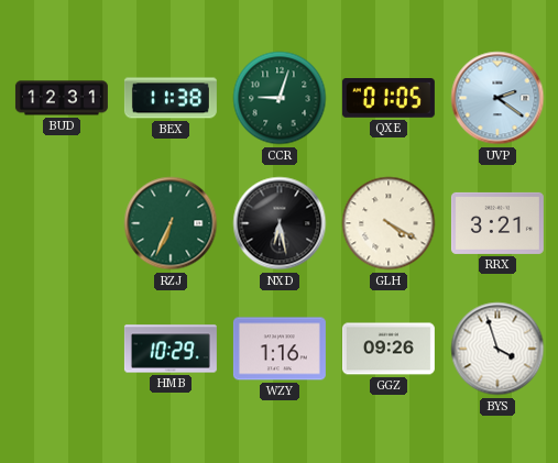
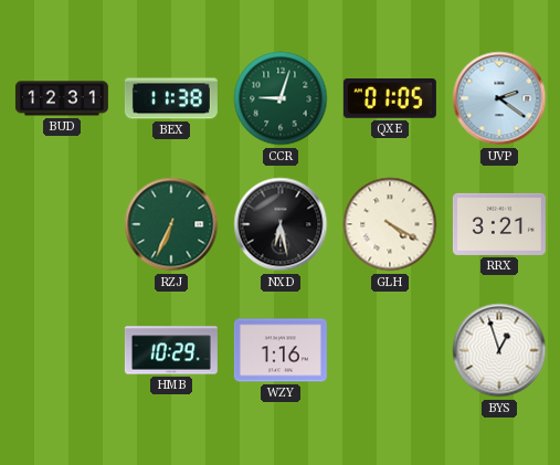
GGZ: 09:26 -> none (389, 349)
BYS: 3:57 -> 12:57 (499, 350)
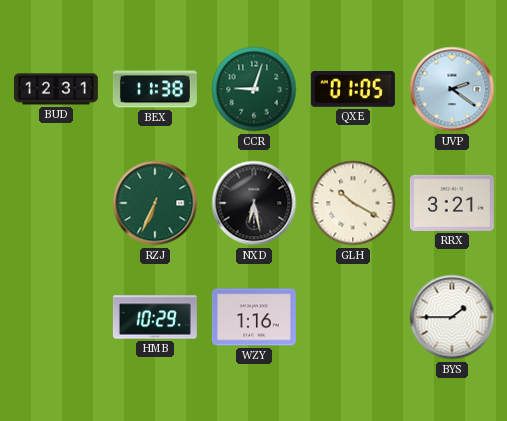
GLH: 4:20 -> 10:20 (353, 203)
BYS: 12:57 -> 1:45 (452, 317)
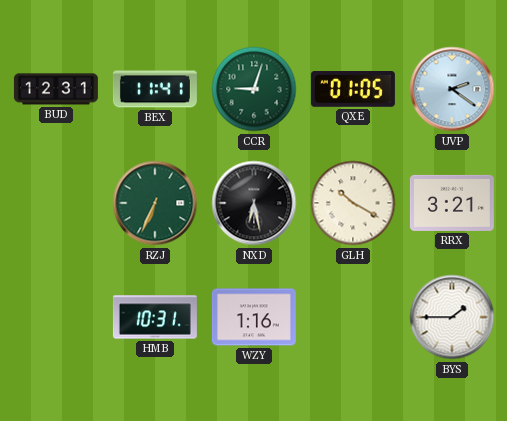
BEX: 11:38 -> 11:41 (155, 89)
HMB: 10:29 -> 10:31 (155, 317)
